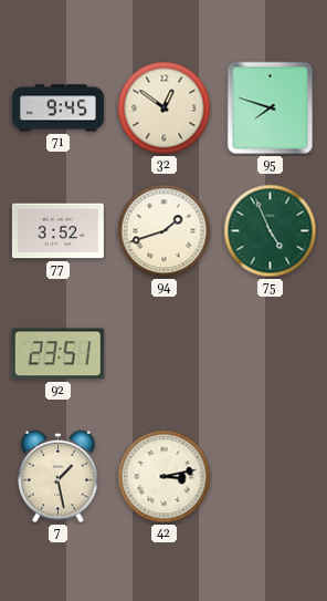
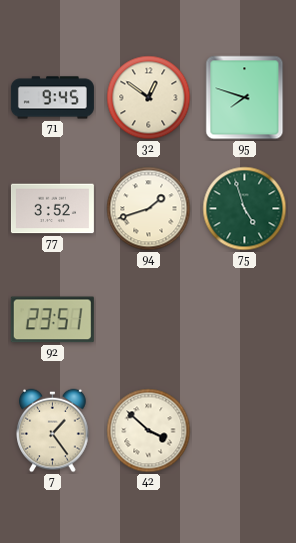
75: 4:56 -> 4:57 (245, 209)
7: 1:28 -> 1:24 (53, 431)
42: 3:13 -> 3:52 (149, 431)
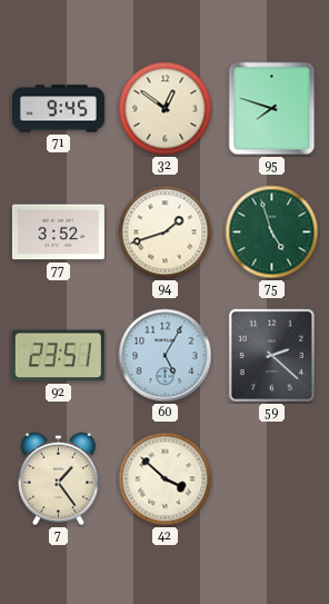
60: none -> 5:05 (166, 356)
59: none -> 2:22 (271, 355)
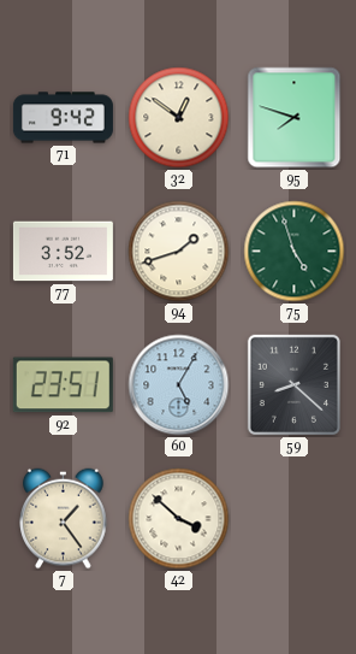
71: 9:45 -> 9:42 (63, 118)
59: 2:22 -> 8:22 (293, 384)
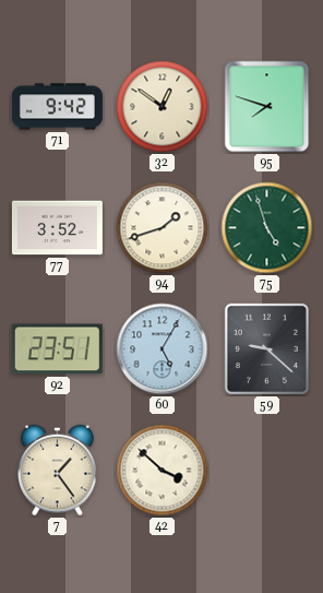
59: 8:22 -> 9:22 (266, 348)
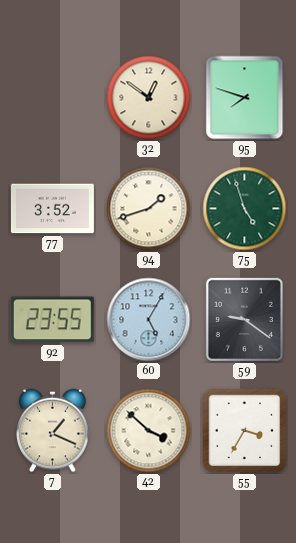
71: 9:42 -> none (57, 107)
92: 23:51 -> 23:55 (52, 320)
59: 9:22 -> 9:21 (244, 319)
7: 1:24 -> 1:19 (53, 431)
55: none -> 3:35 (245, 431)
